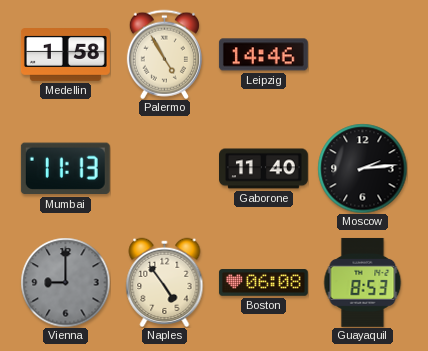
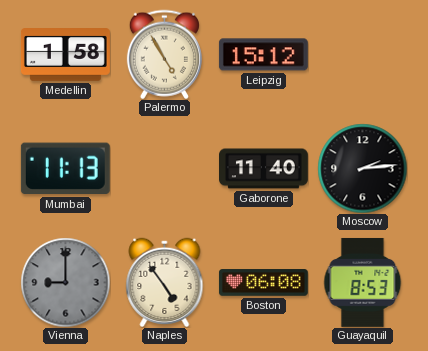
Leipzig: 14:46 -> 15:12 (263, 55)
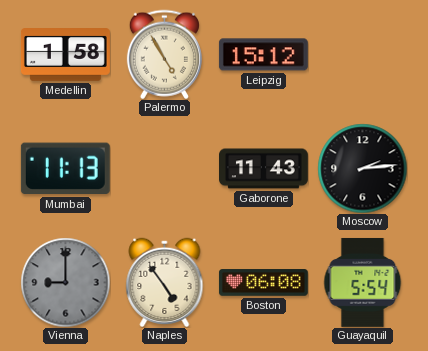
Gaborone: 11:40 -> 11:43 (264, 169)
Guayaquil: 8:53 -> 5:54 (363, 282)
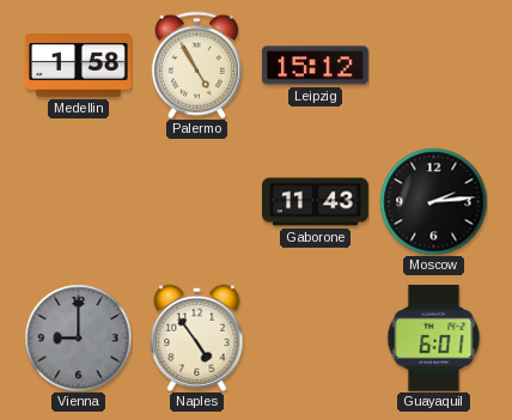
Mumbai: 11:13 -> none (65, 169)
Boston: 06:08 -> none (263, 283)
Guayaquil: 5:54 -> 6:01 (434, 337)
